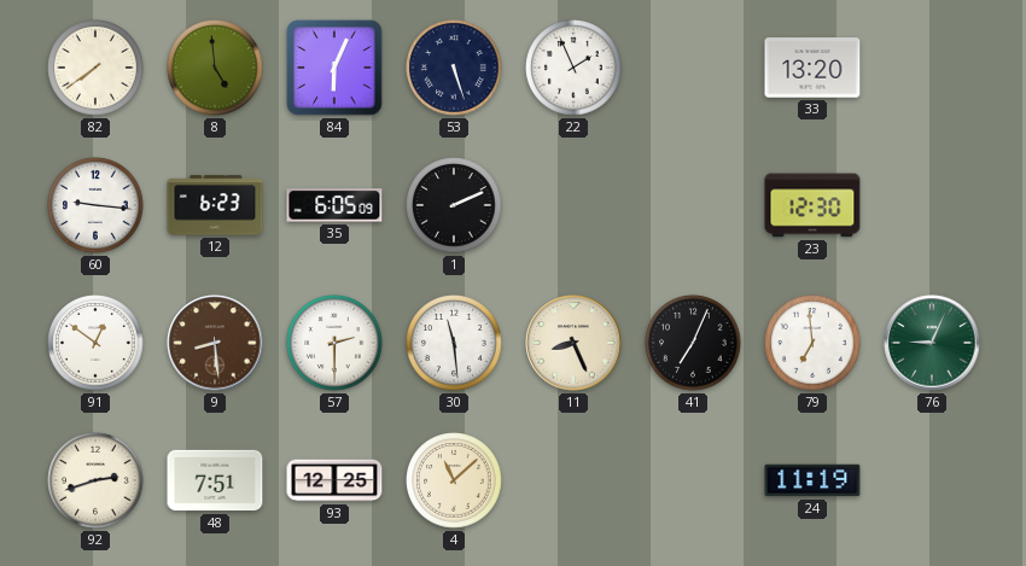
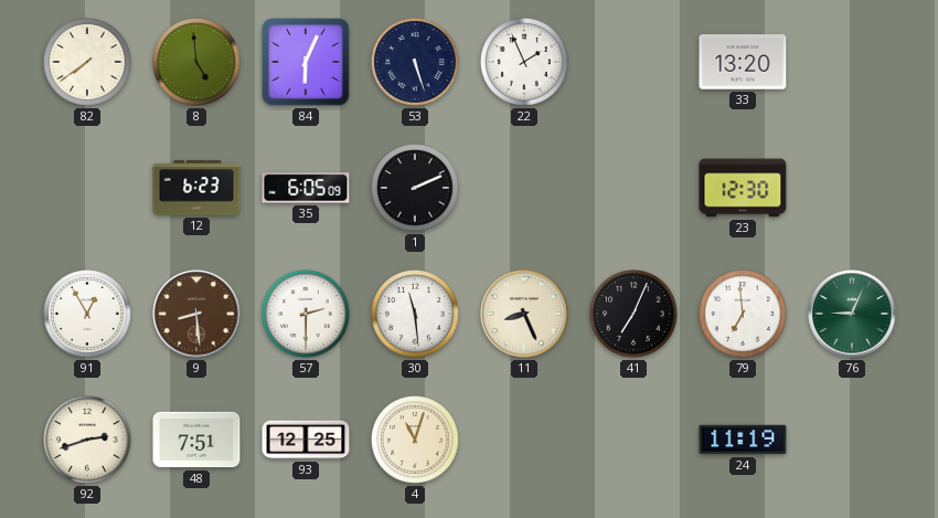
60: 9:16 -> none (95, 205)
91: 12:51 -> 12:55 (87, 314)
4: 11:08 -> 11:03 (415, 440)
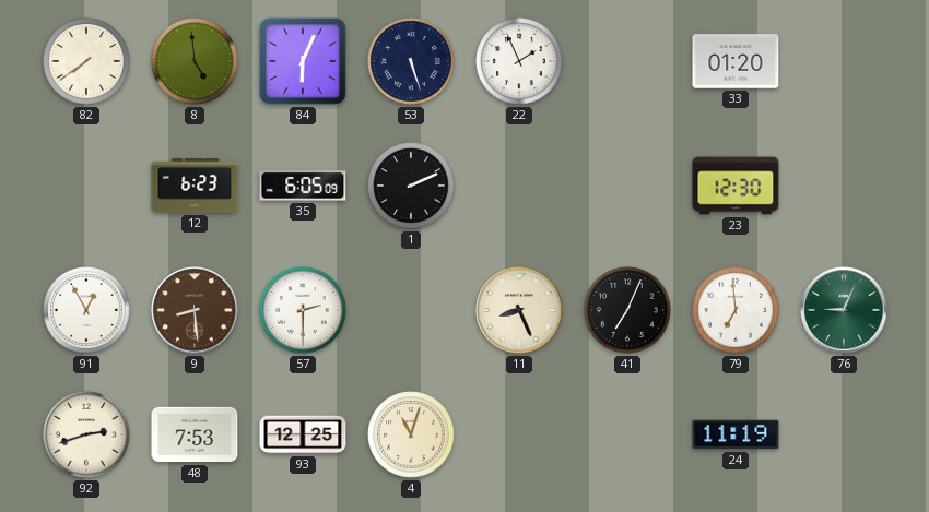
33: 13:20 -> 01:20 (736, 61)
30: 11:29 -> none (415, 314)
48: 7:51 -> 7:53 (195, 434)
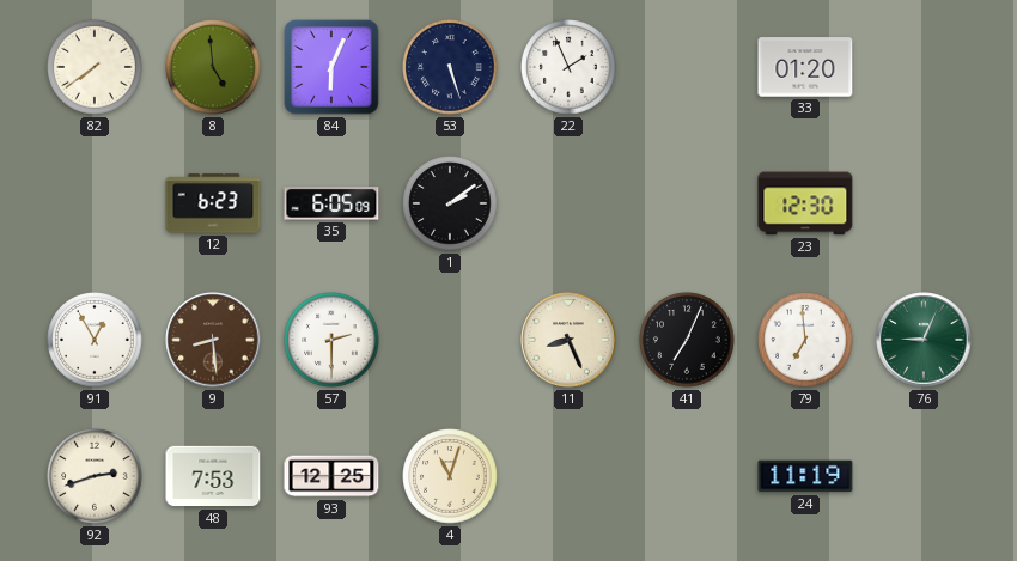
1: 2:11 -> 2:09 (450, 203)
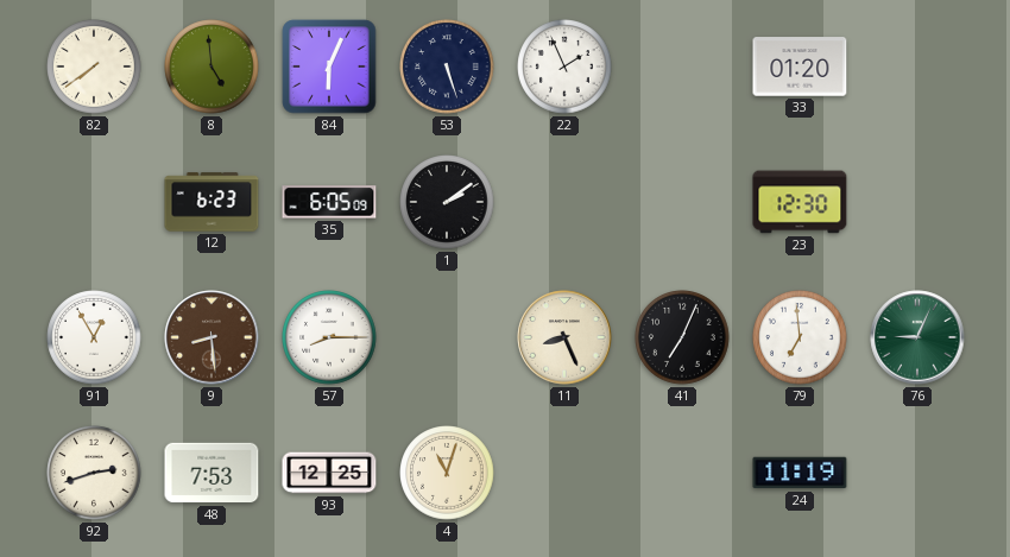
57: 2:30 -> 8:15 (329, 337)
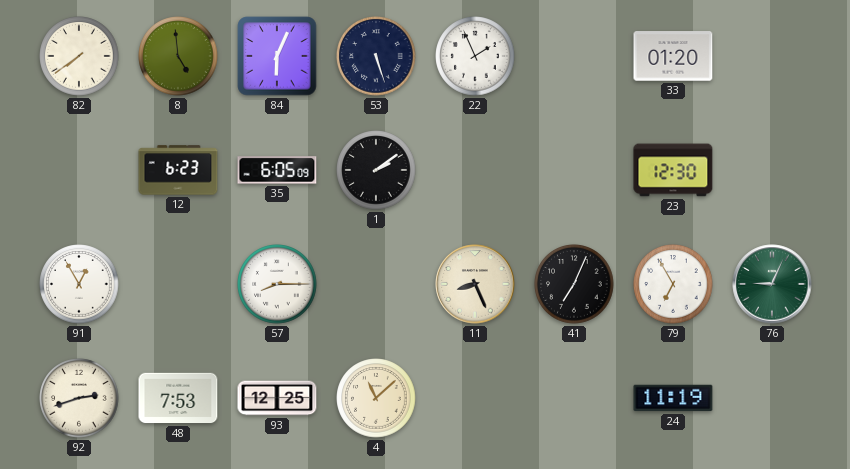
9: 8:29 -> none (212, 337)
79: 6:59 -> 6:55 (673, 284)
4: 11:03 -> 11:08 (376, 398)
